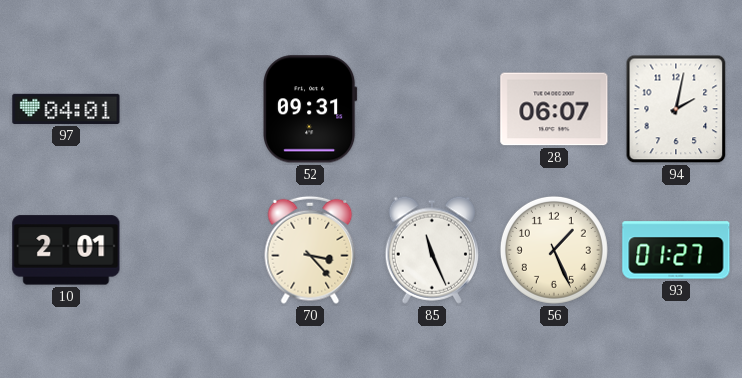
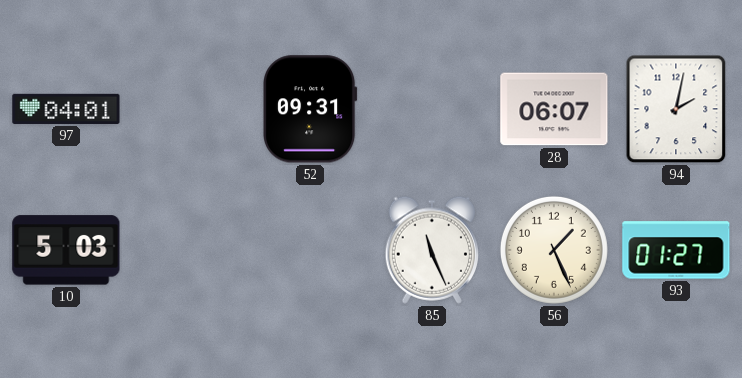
10: 2:01 -> 5:03 (66, 250)
70: 3:23 -> none (310, 250)
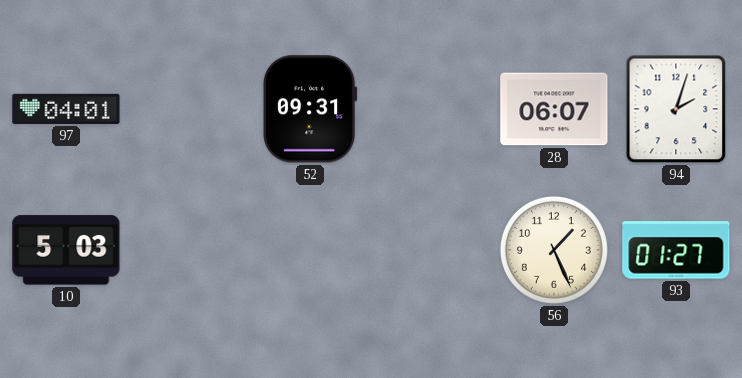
94: 2:02 -> 2:03 (676, 109)
85: 11:26 -> none (431, 250)
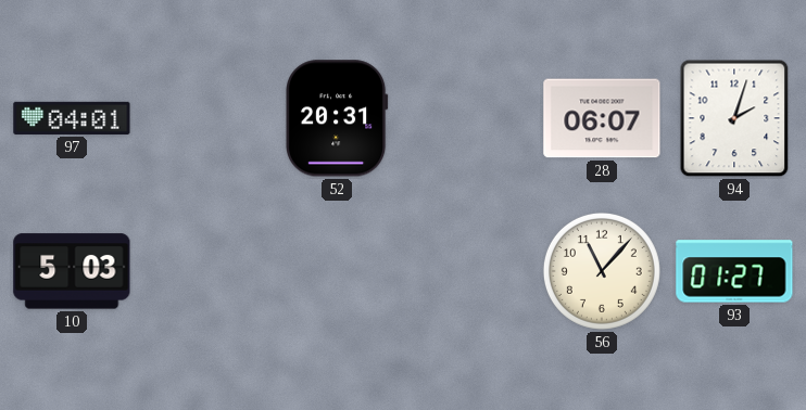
52: 09:31 -> 20:31 (338, 118)
56: 1:26 -> 11:07 (602, 271)
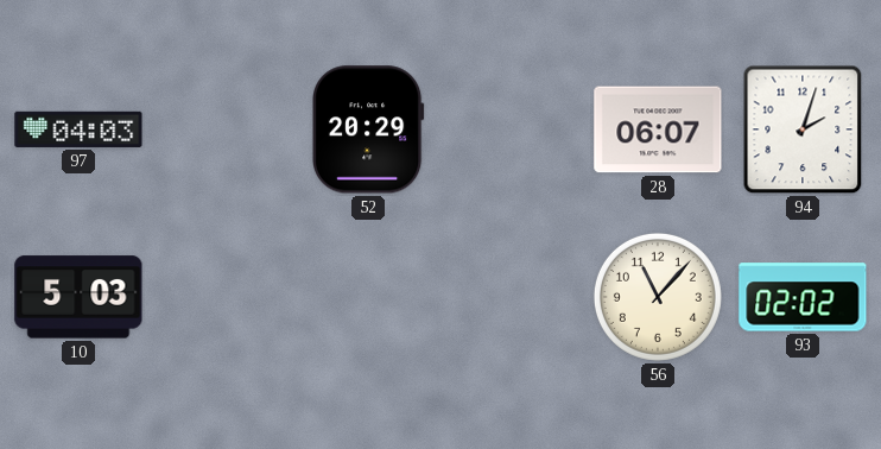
97: 04:01 -> 04:03 (78, 129)
52: 20:31 -> 20:29 (369, 129)
93: 01:27 -> 02:02 (803, 297)
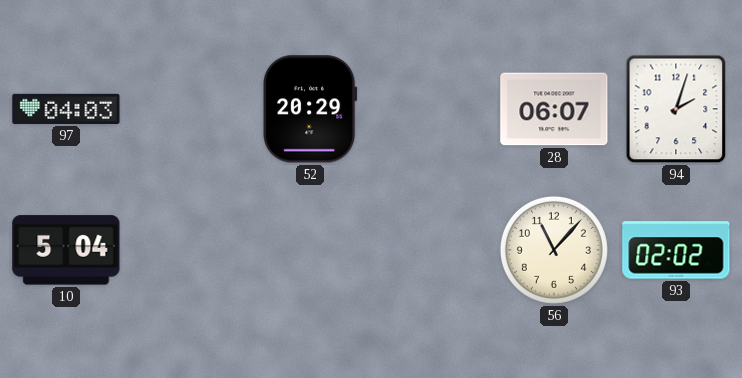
10: 5:03 -> 5:04 (66, 250)
